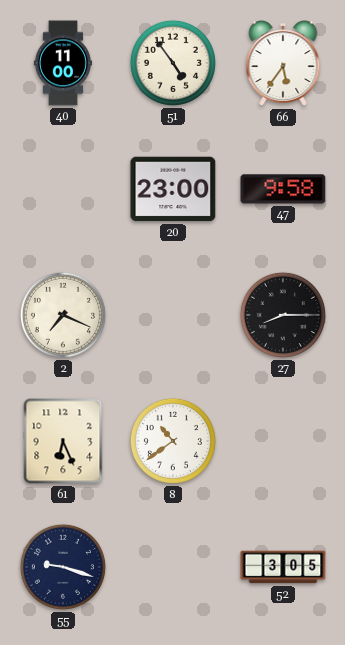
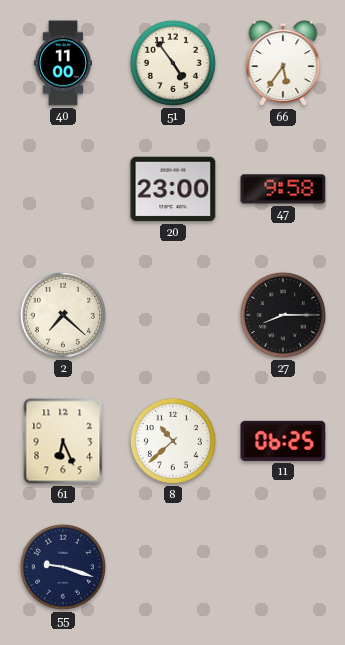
2: 7:19 -> 7:22 (63, 315)
8: 10:39 -> 10:38 (173, 441)
11: none -> 06:25 (283, 441)
52: 3:05 -> none (283, 567)
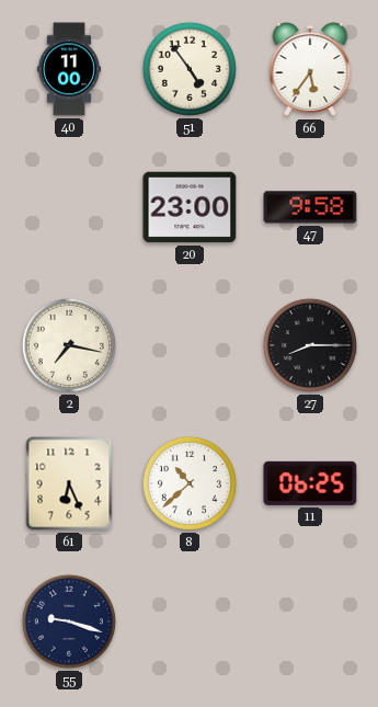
2: 7:22 -> 7:17 (69, 345)
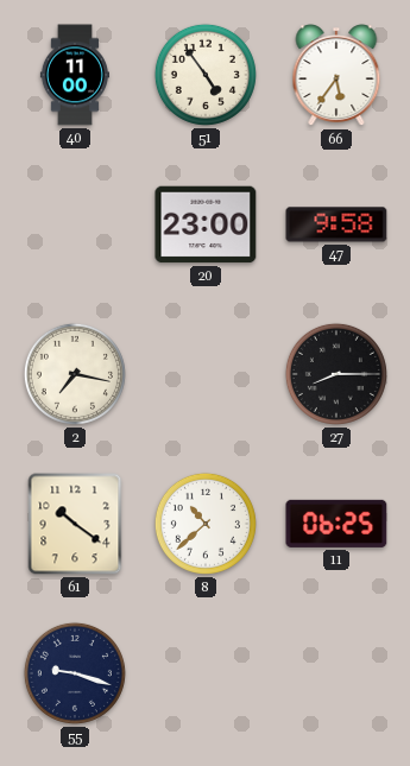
61: 6:26 -> 10:21 (75, 524)
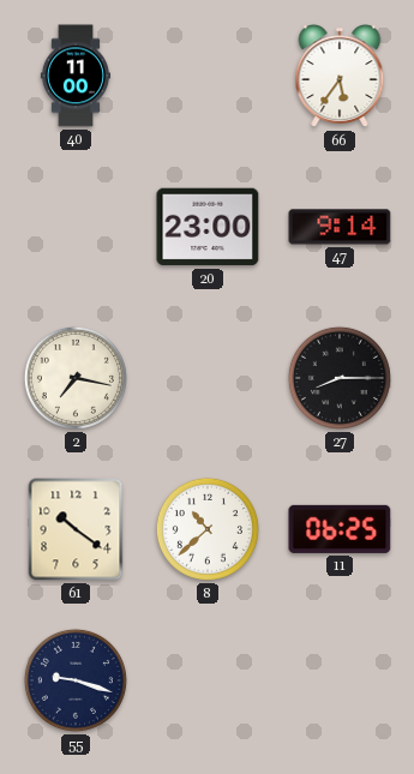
51: 4:54 -> none (206, 75)
47: 9:58 -> 9:14 (340, 227)
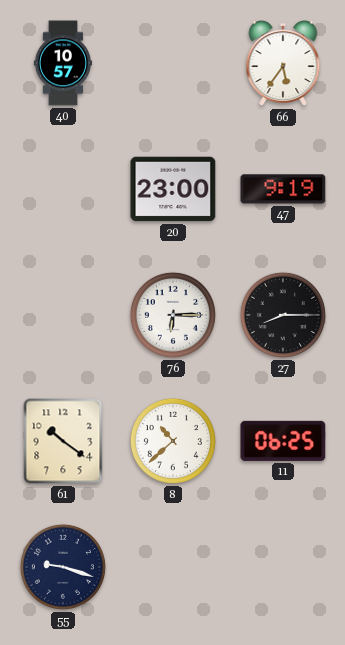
40: 11:00 -> 10:57 (62, 63)
47: 9:14 -> 9:19 (283, 189)
2: 7:17 -> none (76, 378)
76: none -> 6:15 (173, 315)
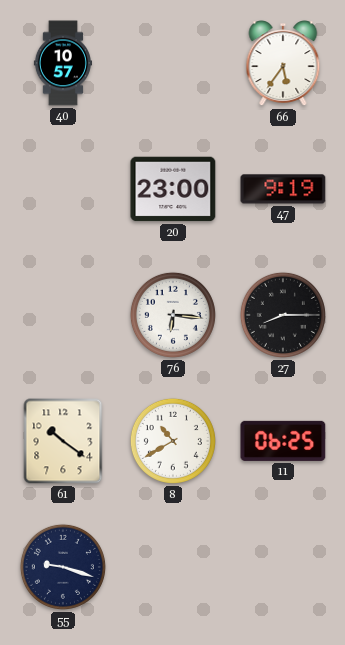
76: 6:15 -> 6:16 (173, 315)
8: 10:38 -> 10:40 (173, 441)
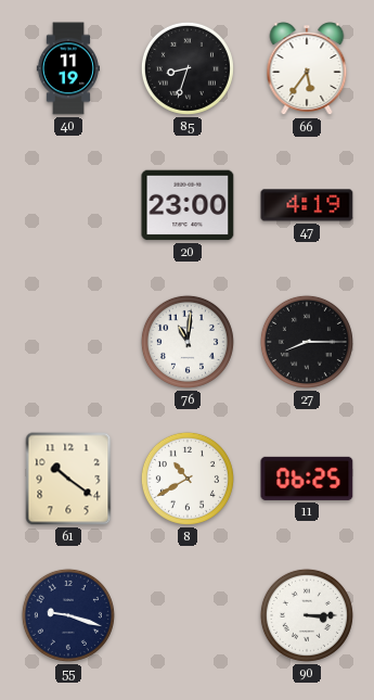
40: 10:57 -> 11:19 (67, 68)
85: none -> 8:33 (188, 68)
47: 9:19 -> 4:19 (307, 205)
76: 6:16 -> 11:01 (188, 342)
90: none -> 3:15 (307, 615)
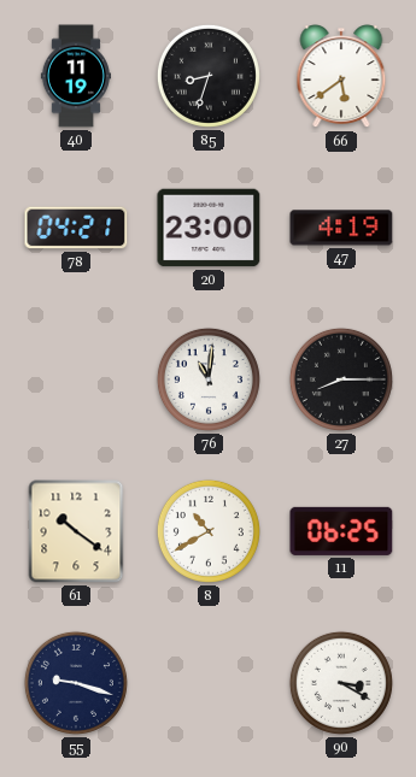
66: 5:36 -> 5:39 (341, 77)
78: none -> 04:21 (76, 228)
90: 3:15 -> 3:20 (341, 683)
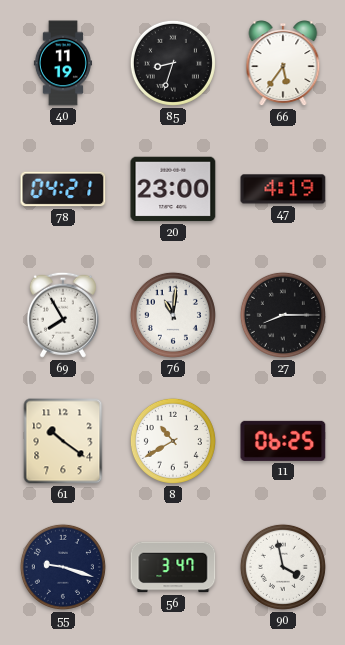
66: 5:39 -> 5:36 (283, 64)
69: none -> 7:55 (63, 315)
56: none -> 3:47 (173, 567)
90: 3:20 -> 3:58 (283, 567)
